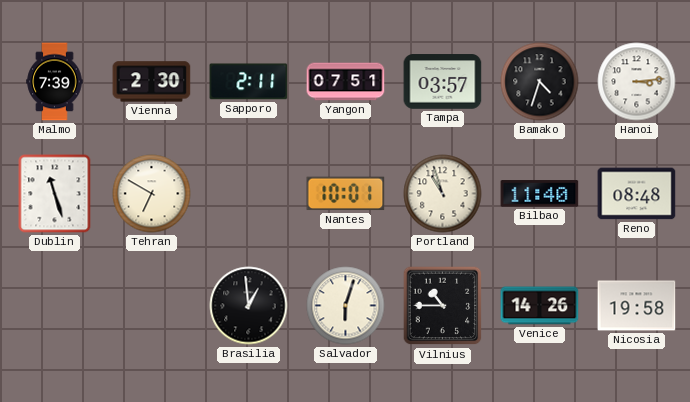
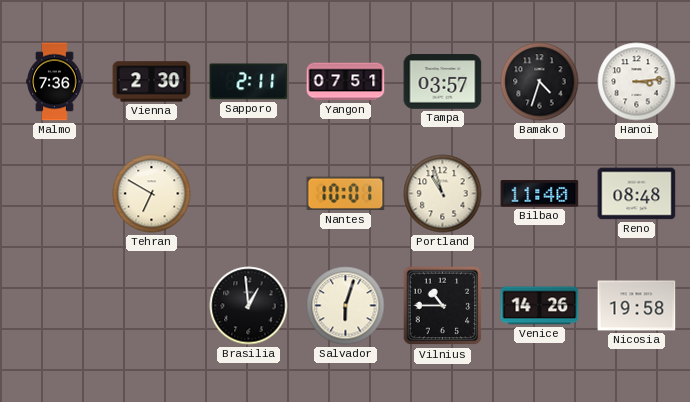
Malmo: 7:39 -> 7:36 (55, 82)
Dublin: 11:27 -> none (55, 194)
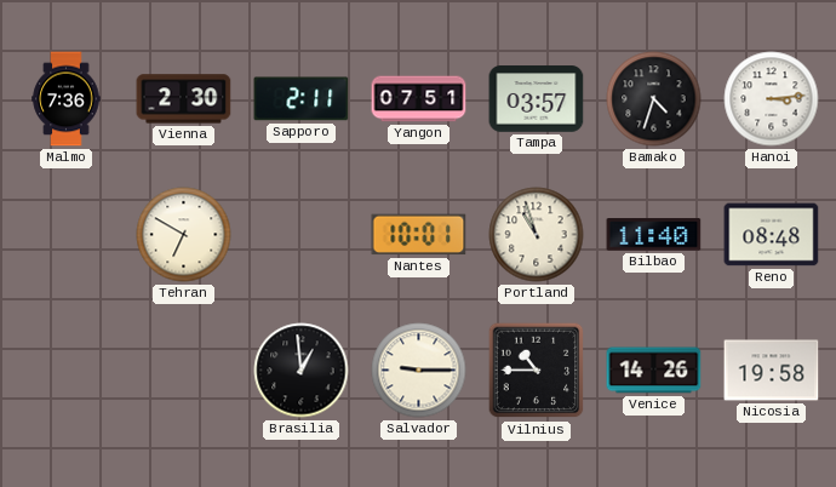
Salvador: 6:03 -> 9:15 (419, 371)
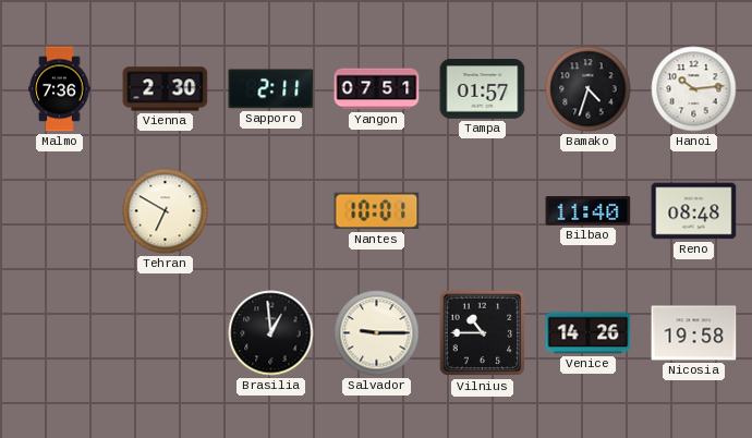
Tampa: 03:57 -> 01:57 (483, 89)
Hanoi: 3:14 -> 10:14 (694, 89)
Portland: 10:57 -> none (537, 235)
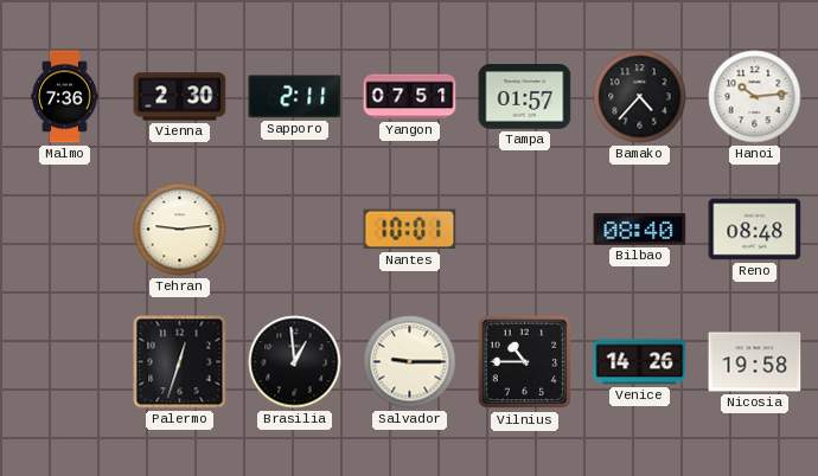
Bamako: 4:33 -> 4:37 (640, 97)
Tehran: 6:50 -> 9:14 (180, 230)
Bilbao: 11:40 -> 08:40 (640, 230)
Palermo: none -> 12:33 (180, 362)
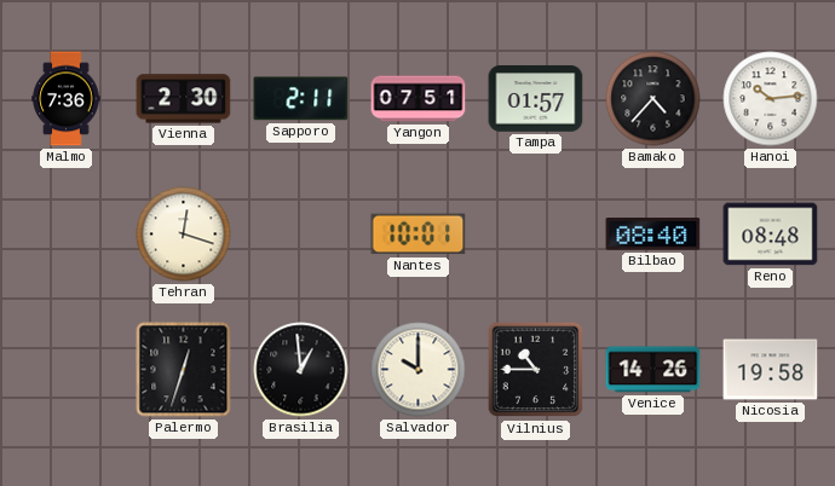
Tehran: 9:14 -> 12:18 (184, 235)
Salvador: 9:15 -> 10:00 (419, 370)
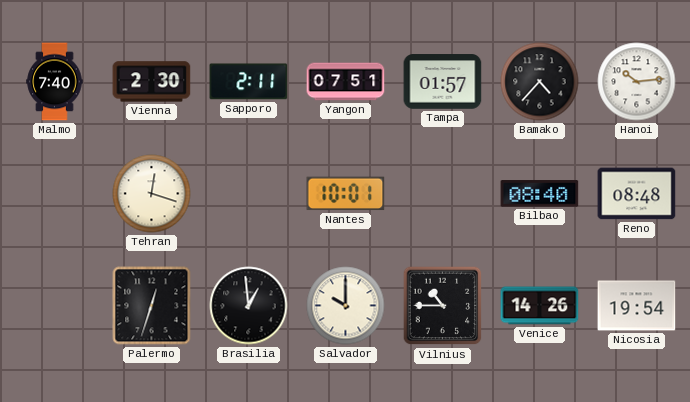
Malmo: 7:36 -> 7:40 (55, 82)
Nicosia: 19:58 -> 19:54 (637, 306)
